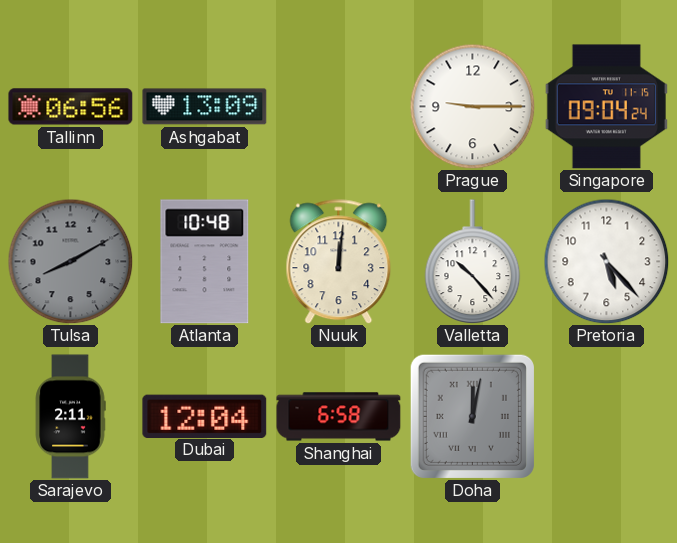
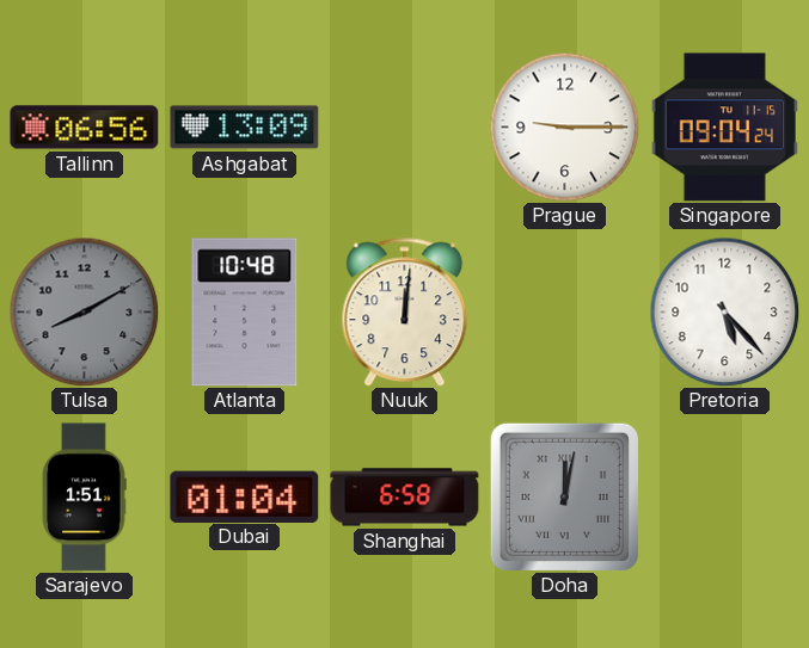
Valletta: 10:23 -> none (473, 261)
Sarajevo: 2:11 -> 1:51 (84, 498)
Dubai: 12:04 -> 01:04 (245, 496)
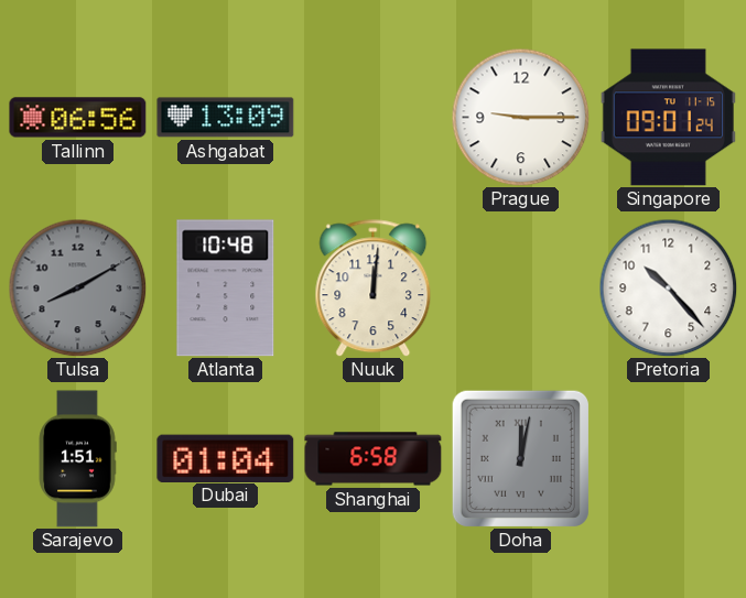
Singapore: 09:04 -> 09:01 (668, 118)
Pretoria: 5:23 -> 10:23 (668, 287)
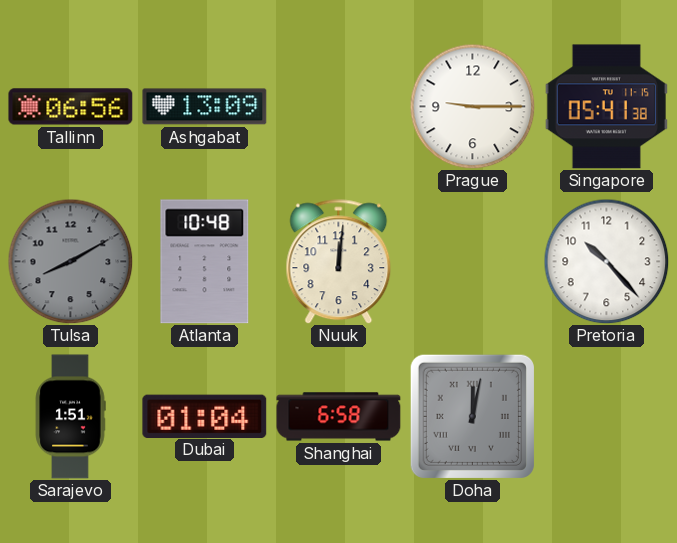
Singapore: 09:01 -> 05:41 (606, 107)
